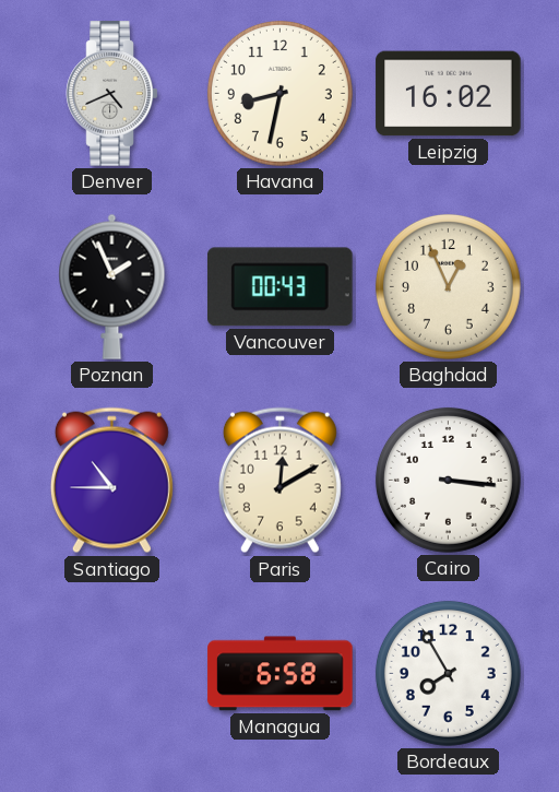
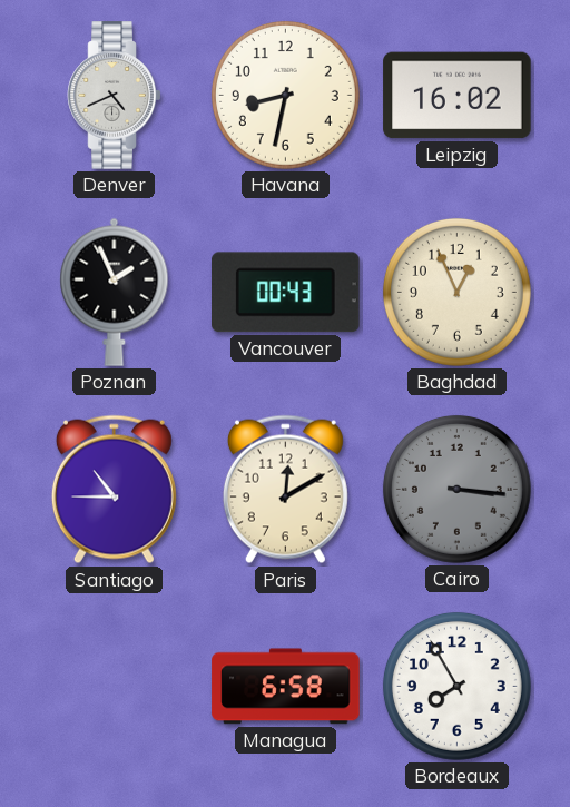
Cairo dial: white -> grey (456, 489)
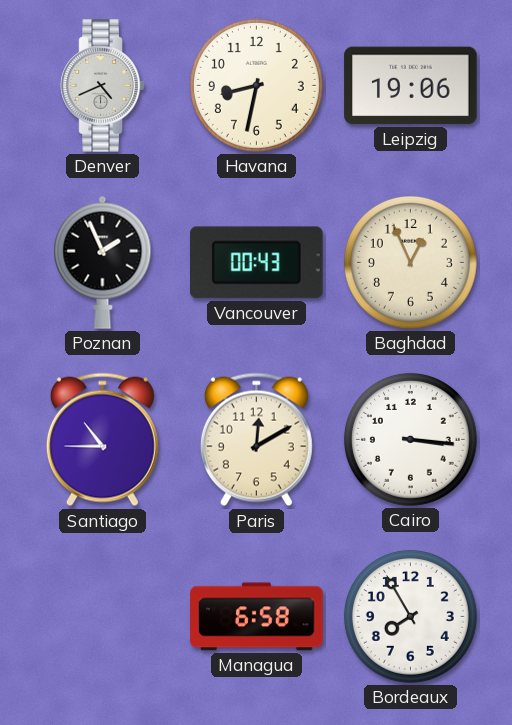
Leipzig: 16:02 -> 19:06 (411, 86)
Cairo dial: grey -> white (410, 439)
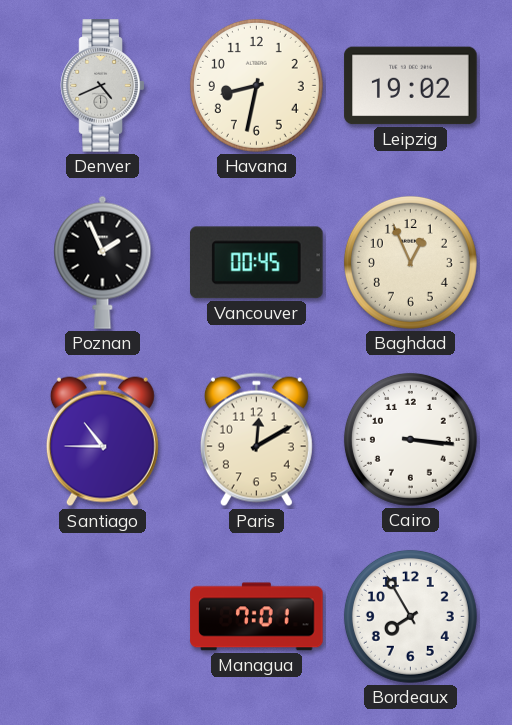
Leipzig: 19:06 -> 19:02 (411, 86)
Vancouver: 00:43 -> 00:45 (257, 263)
Managua: 6:58 -> 7:01 (257, 617)
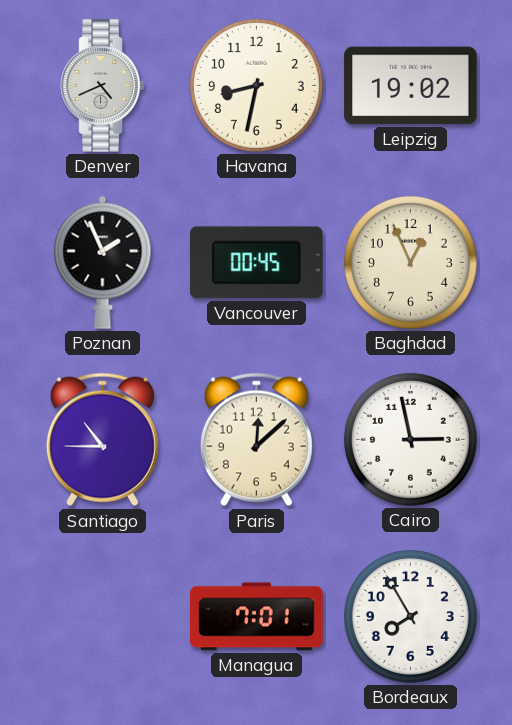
Paris: 12:10 -> 12:08 (256, 440)
Cairo: 3:16 -> 2:58 (410, 439)
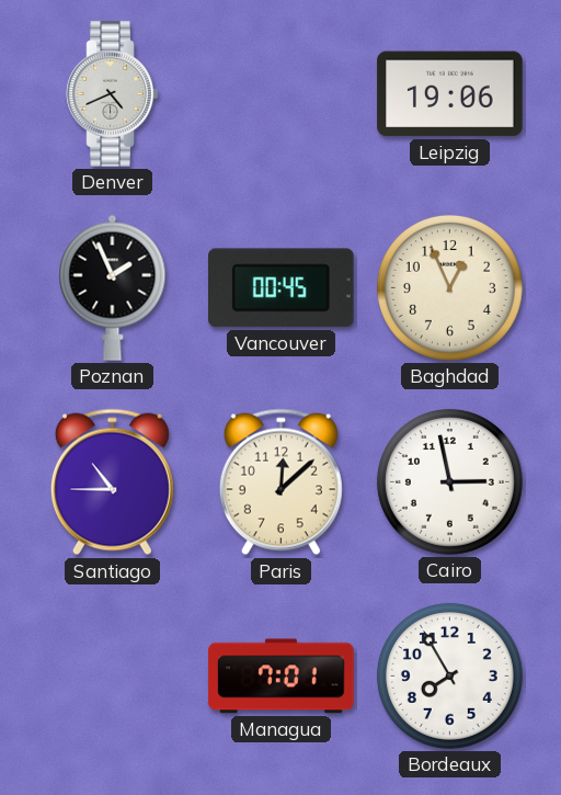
Havana: 8:32 -> none (256, 85)
Leipzig: 19:02 -> 19:06 (450, 94)
